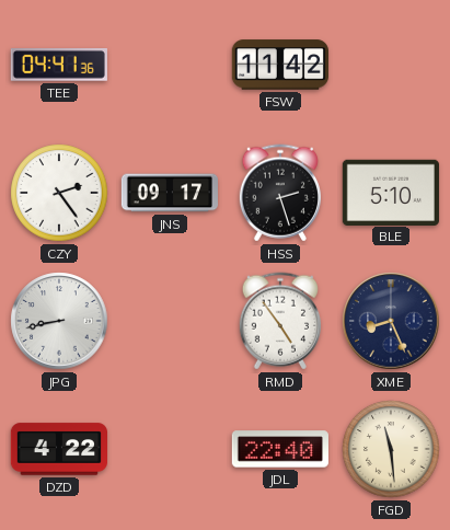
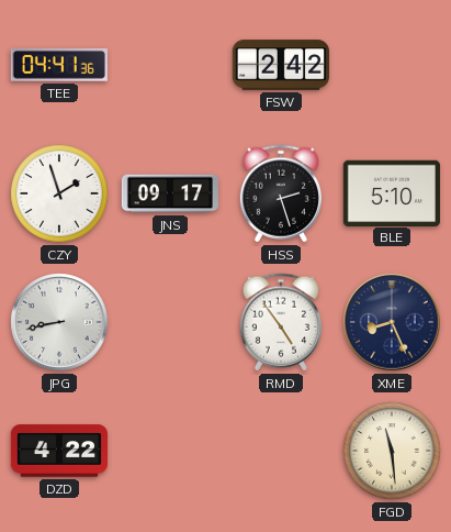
FSW: 11:42 -> 2:42 (281, 65)
CZY: 2:24 -> 1:57 (59, 193)
JDL: 22:40 -> none (280, 449)
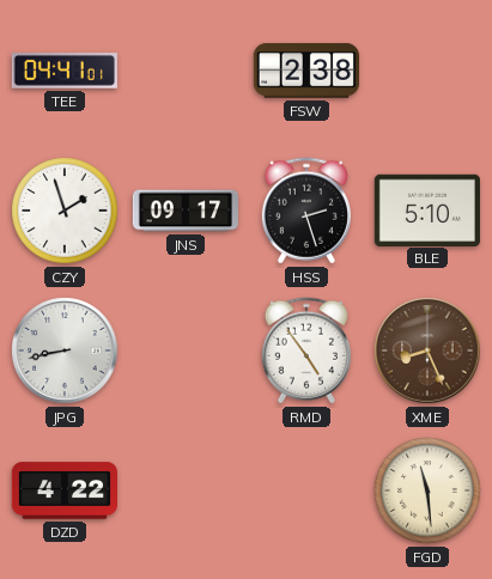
TEE: 04:41:36 -> 04:41:01 (65, 72)
FSW: 2:42 -> 2:38 (306, 71)
XME dial: navy -> brown (427, 351)
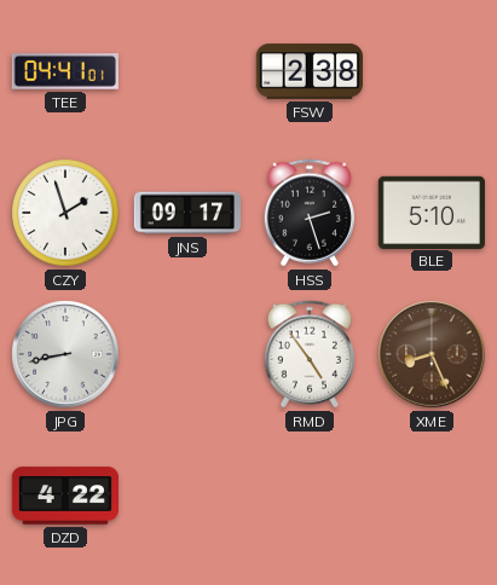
FGD: 11:29 -> none (427, 490)
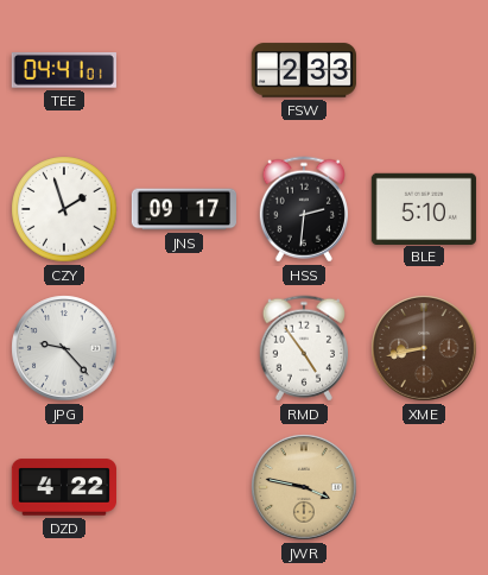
FSW: 2:38 -> 2:33 (304, 70)
HSS: 2:27 -> 2:31 (304, 209)
JPG: 8:43 -> 9:23 (64, 348)
XME: 8:26 -> 8:43 (424, 348)
JWR: none -> 3:47 (304, 487)
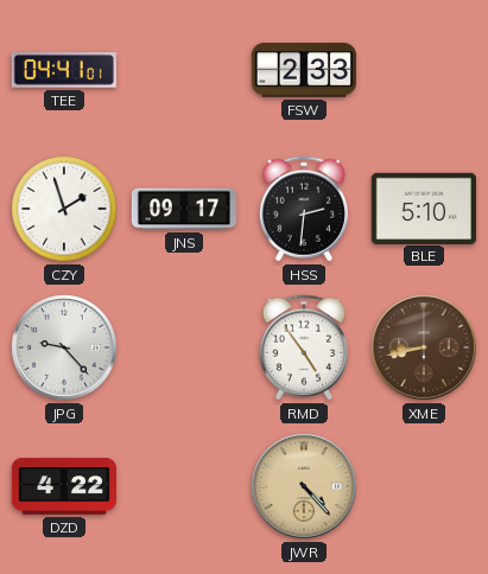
JWR: 3:47 -> 4:23 (304, 486)
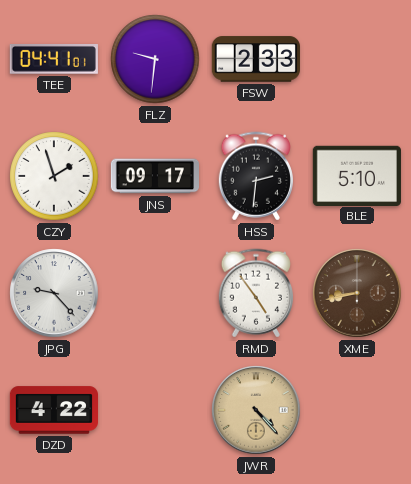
FLZ: none -> 9:31 (155, 59)
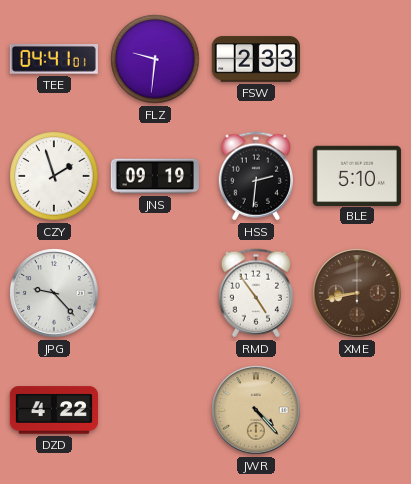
JNS: 09:17 -> 09:19 (154, 176)
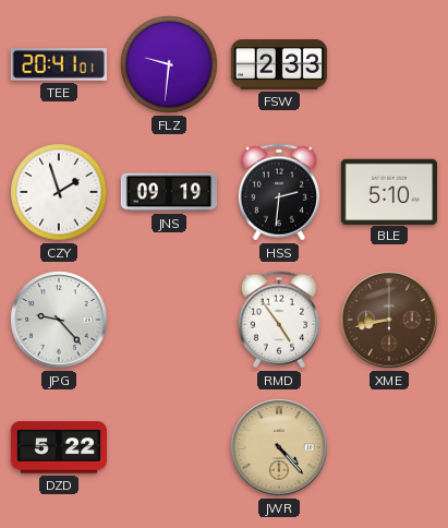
TEE: 04:41 -> 20:41 (59, 65)
DZD: 4:22 -> 5:22 (58, 447)
